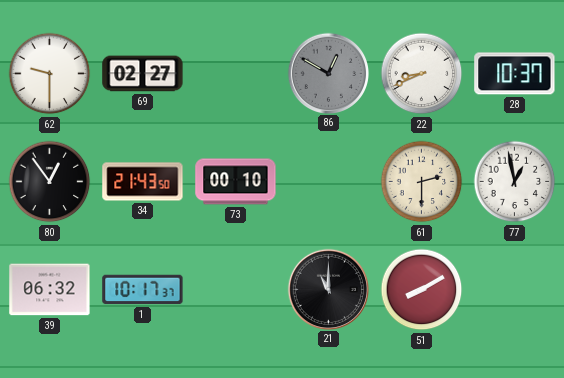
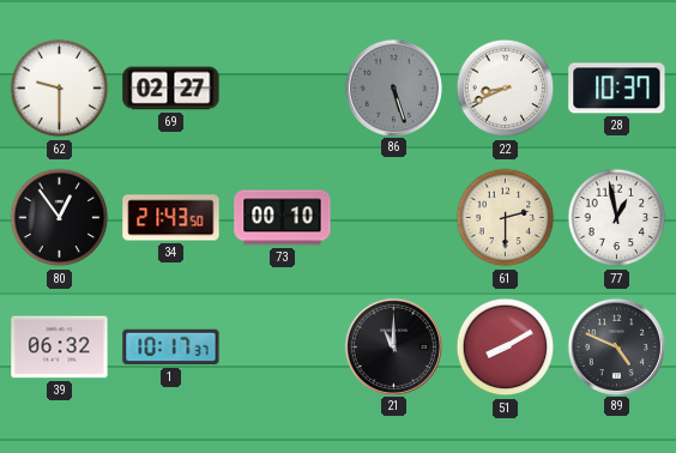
86: 12:50 -> 5:27 (393, 87)
89: none -> 4:49 (616, 346)
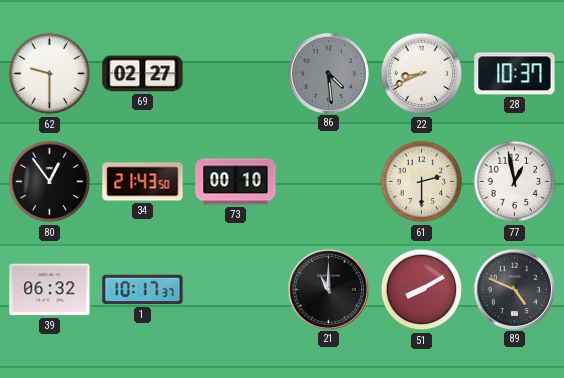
86: 5:27 -> 4:29 (328, 73)
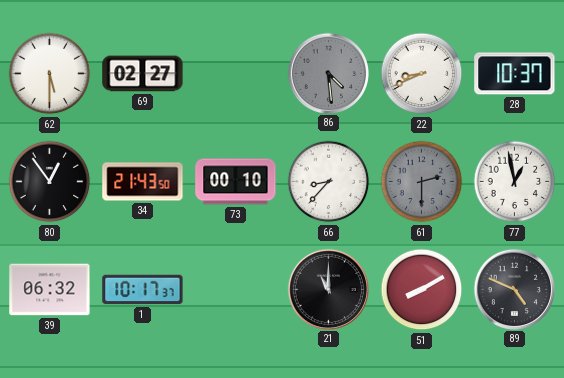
62: 9:30 -> 5:30 (50, 74)
66: none -> 8:37 (329, 182)
61 dial: cream -> grey (422, 182)
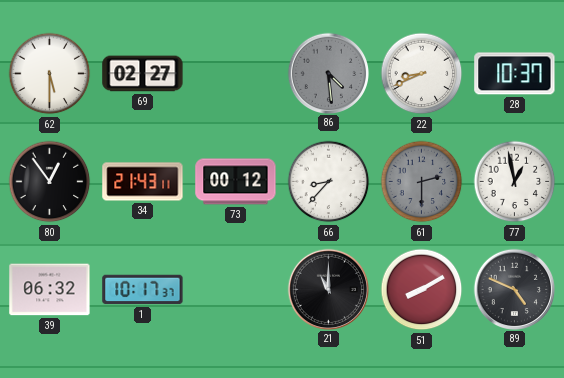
34: 21:43:50 -> 21:43:11 (143, 182)
73: 00:10 -> 00:12 (236, 182)
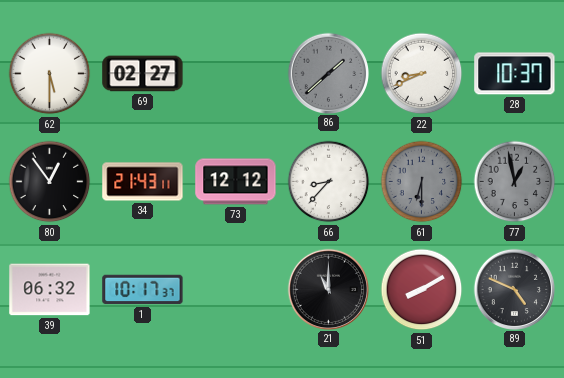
86: 4:29 -> 1:38 (328, 73)
73: 00:12 -> 12:12 (236, 182)
61: 2:30 -> 6:30 (422, 182)
77 dial: white -> grey (515, 182)
